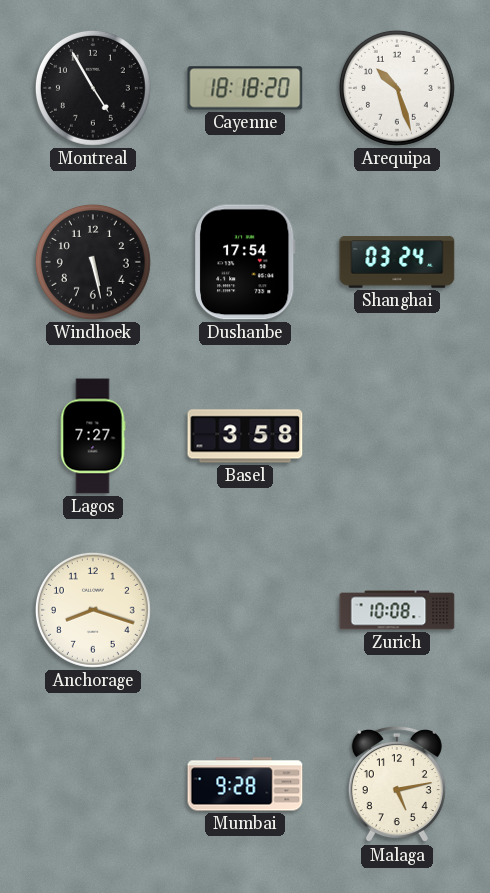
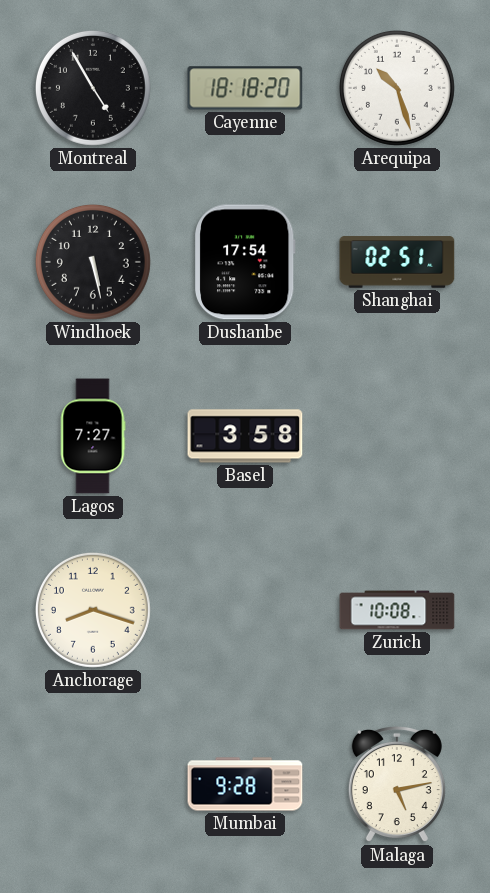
Shanghai: 03:24 -> 02:51 (397, 262)
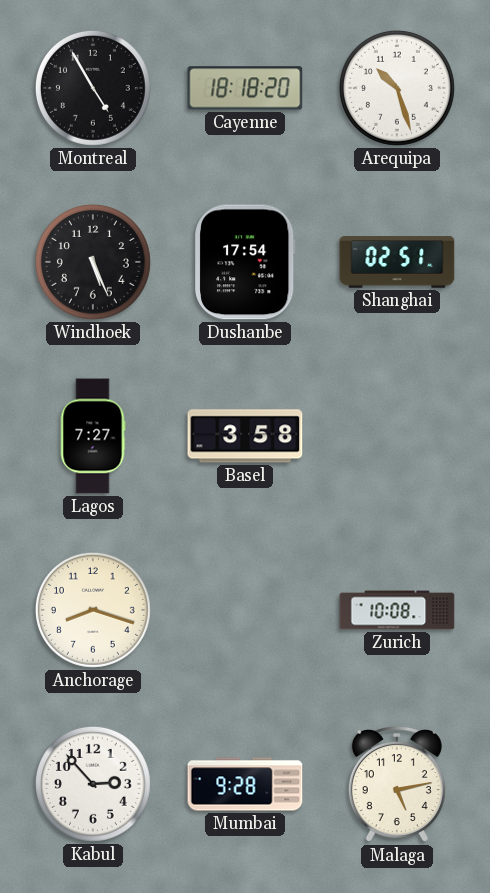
Windhoek: 5:28 -> 5:26 (93, 262)
Kabul: none -> 2:53 (93, 784)
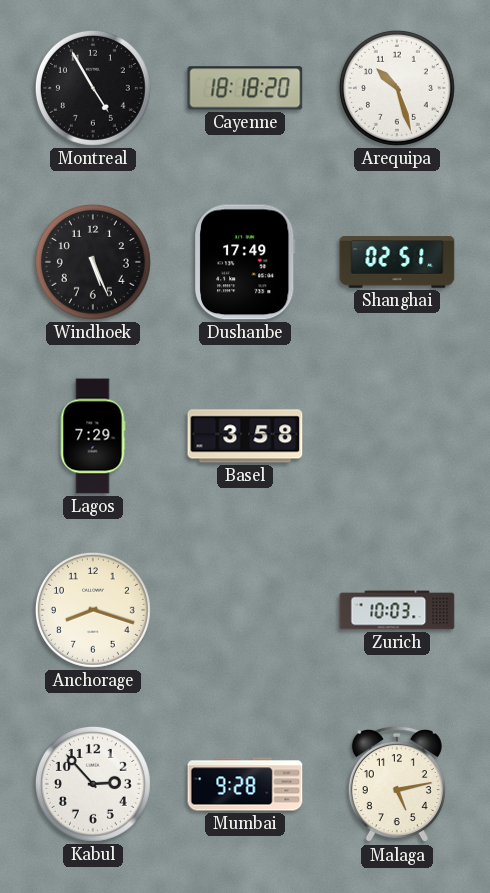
Dushanbe: 17:54 -> 17:49 (246, 262)
Lagos: 7:27 -> 7:29 (93, 436)
Zurich: 10:08 -> 10:03 (397, 610)
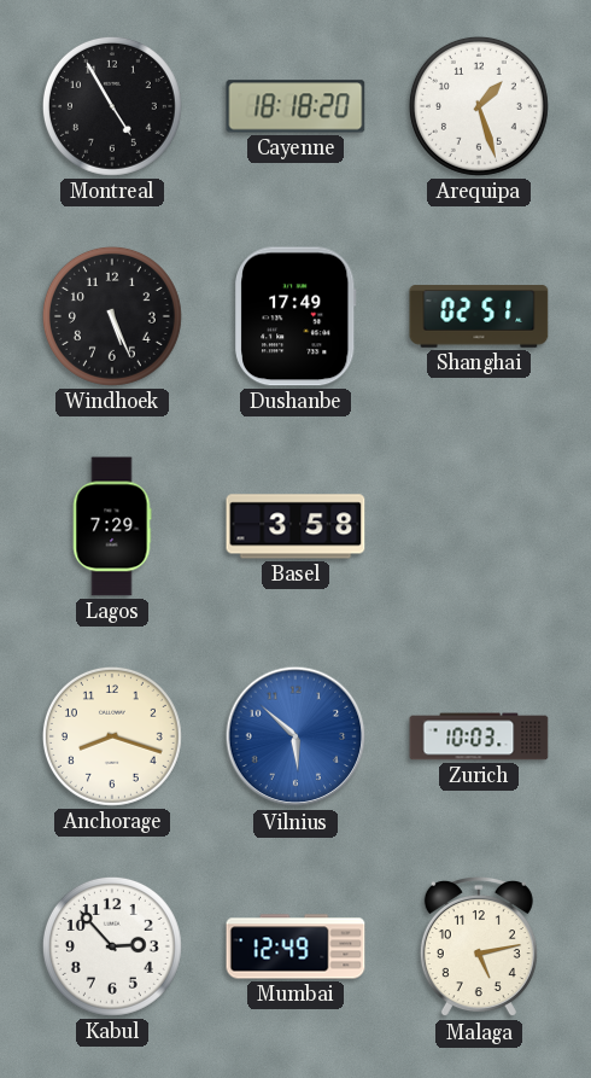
Arequipa: 10:27 -> 1:27 (479, 106)
Vilnius: none -> 5:52 (295, 736)
Mumbai: 9:28 -> 12:49 (295, 946)
